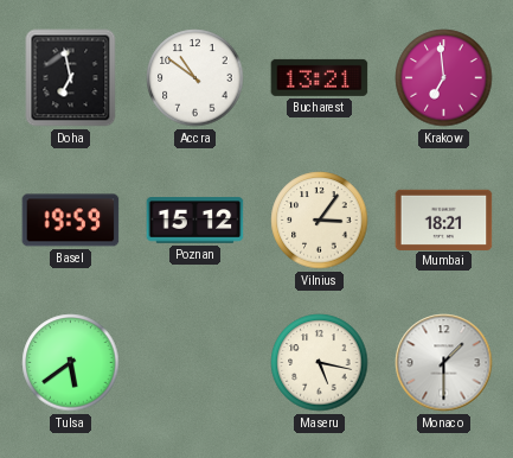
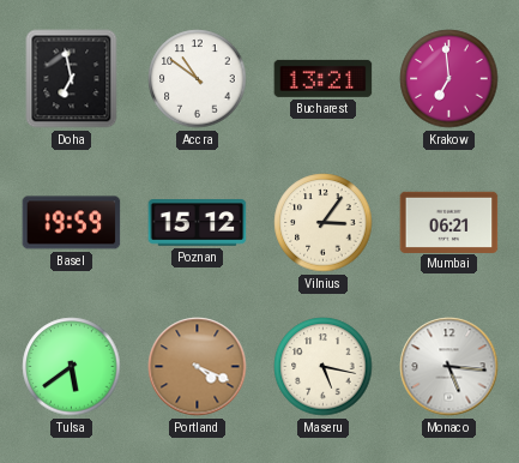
Mumbai: 18:21 -> 06:21 (449, 222)
Portland: none -> 4:19 (198, 367)
Monaco: 1:30 -> 5:16 (449, 367)
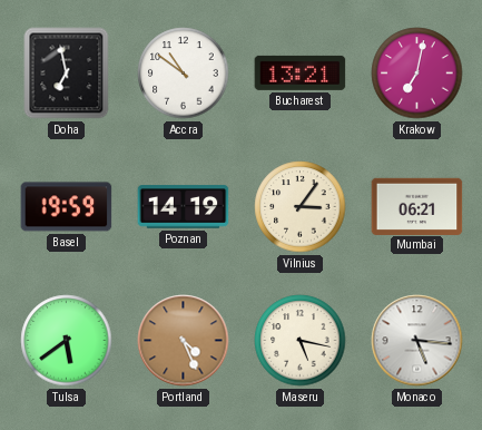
Krakow: 6:59 -> 7:02 (417, 74)
Poznan: 15:12 -> 14:19 (184, 207)
Portland: 4:19 -> 4:26 (184, 341)
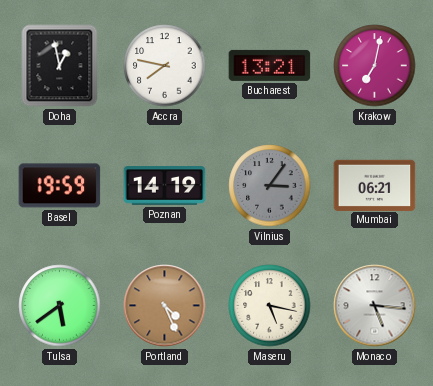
Doha: 6:58 -> 12:58 (60, 66)
Accra: 10:51 -> 7:47 (165, 66)
Vilnius dial: cream -> grey (270, 186)
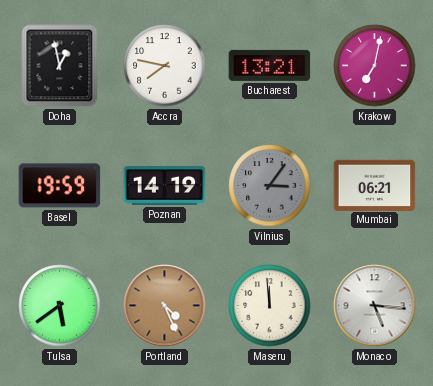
Maseru: 5:17 -> 11:59 (270, 306)
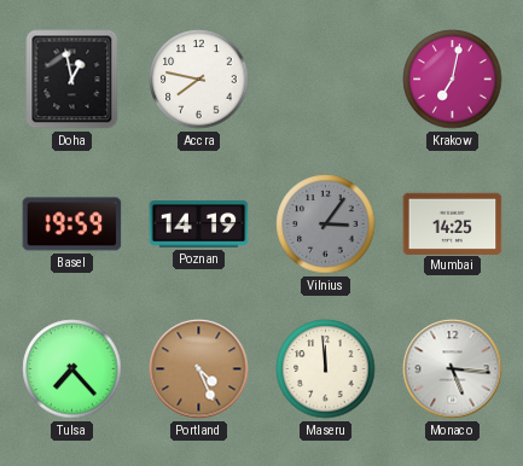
Bucharest: 13:21 -> none (270, 65)
Mumbai: 06:21 -> 14:25 (453, 223)
Tulsa: 5:39 -> 7:23 (72, 369)
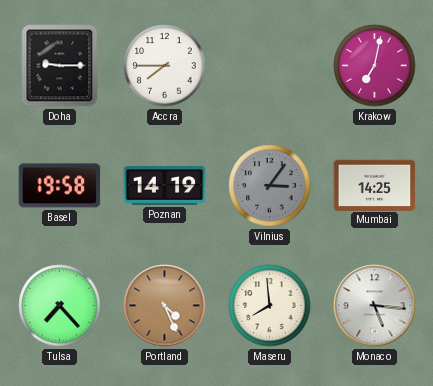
Doha: 12:58 -> 9:15 (60, 66)
Accra: 7:47 -> 7:45 (165, 66)
Basel: 19:59 -> 19:58 (60, 186)
Maseru: 11:59 -> 7:59 (270, 306)
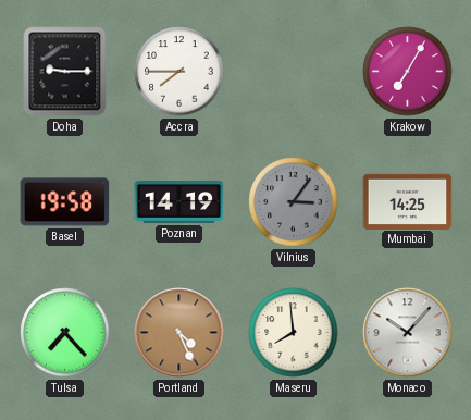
Krakow: 7:02 -> 7:05 (408, 72)
Monaco: 5:16 -> 10:07 (408, 333)
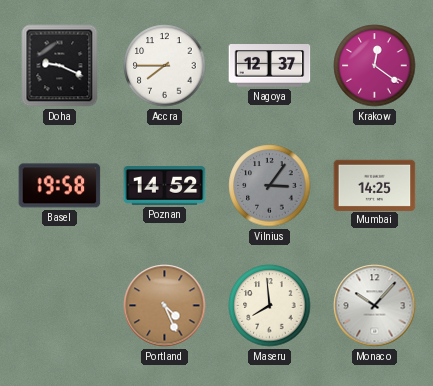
Doha: 9:15 -> 9:19 (60, 66)
Nagoya: none -> 12:37 (270, 66)
Krakow: 7:05 -> 12:21 (375, 66)
Poznan: 14:19 -> 14:52 (165, 186)
Tulsa: 7:23 -> none (65, 333)
